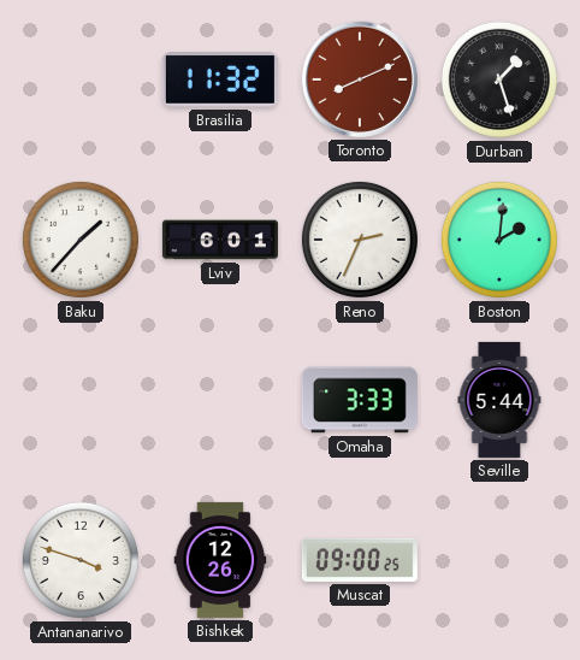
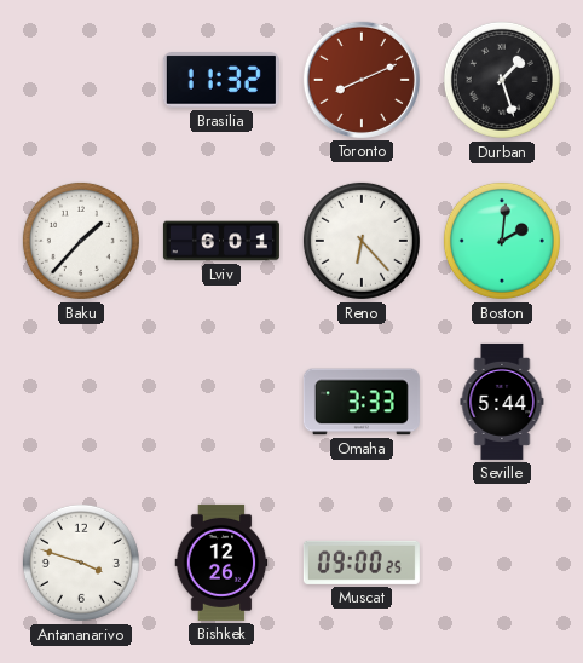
Reno: 2:34 -> 6:23 (362, 241)
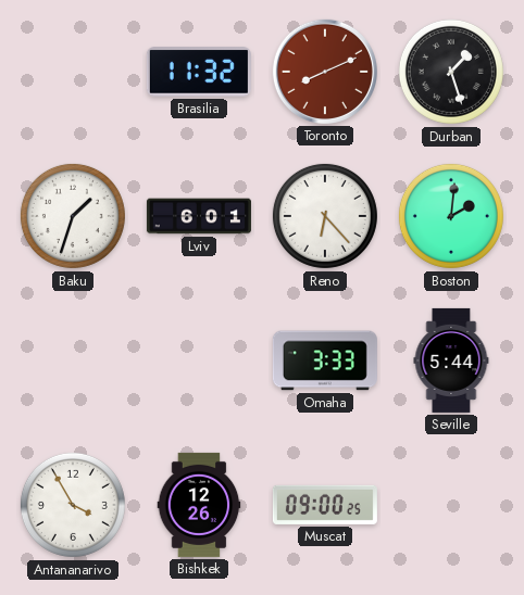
Baku: 1:37 -> 1:33 (73, 216)
Antananarivo: 3:48 -> 3:55 (73, 505)
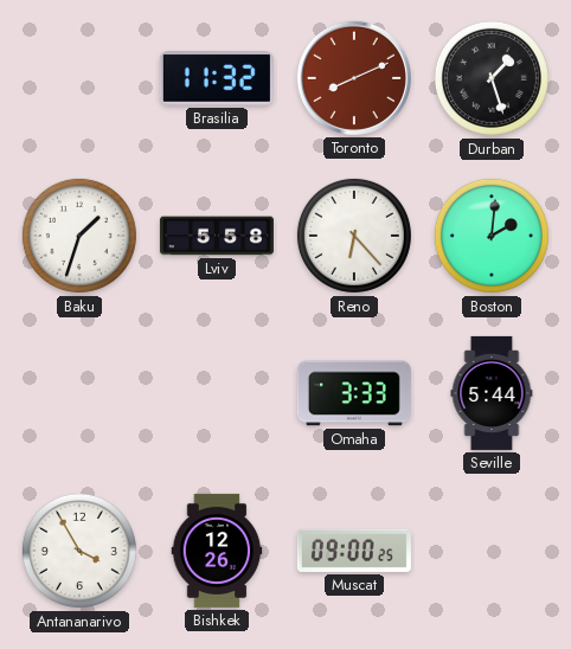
Lviv: 6:01 -> 5:58 (217, 236)
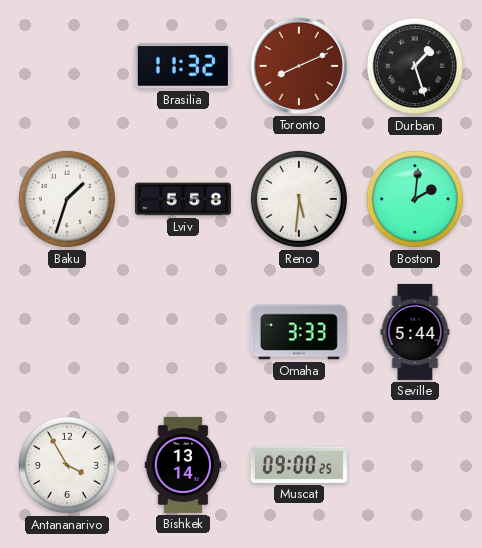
Reno: 6:23 -> 5:31 (299, 199)
Bishkek: 12:26 -> 13:14 (183, 465)
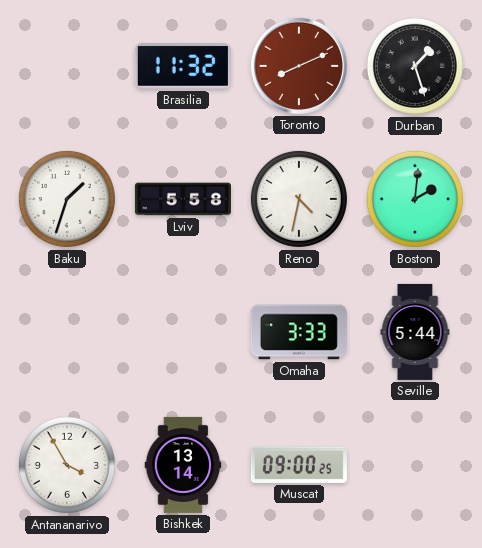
Reno: 5:31 -> 4:32 (299, 199)
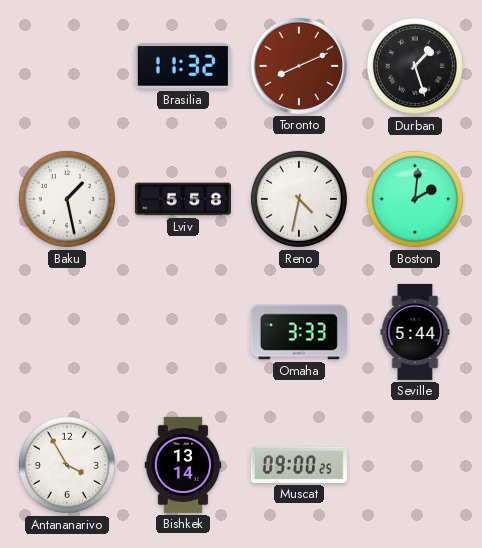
Baku: 1:33 -> 1:28 (67, 199)
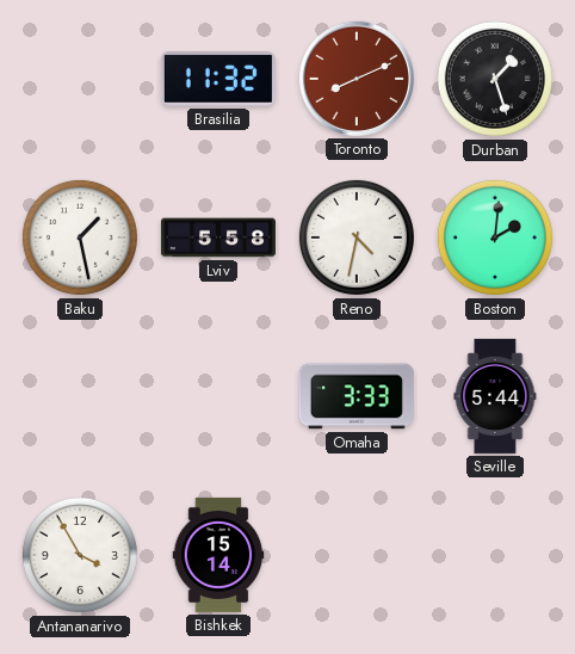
Bishkek: 13:14 -> 15:14 (218, 555)
Muscat: 09:00 -> none (299, 465)
